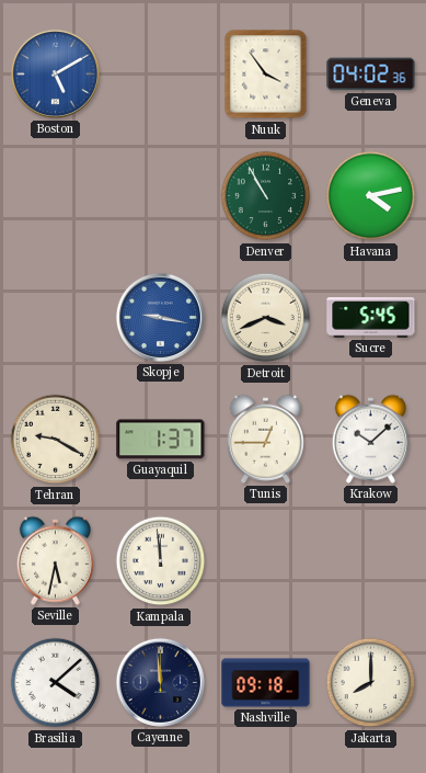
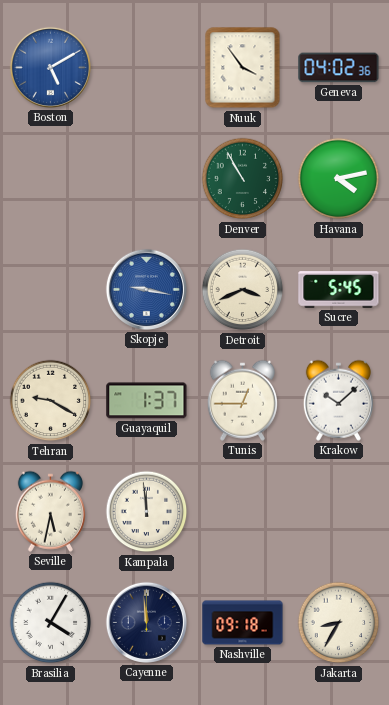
Brasilia: 4:08 -> 4:05 (51, 623)
Jakarta: 8:00 -> 8:35 (339, 623)
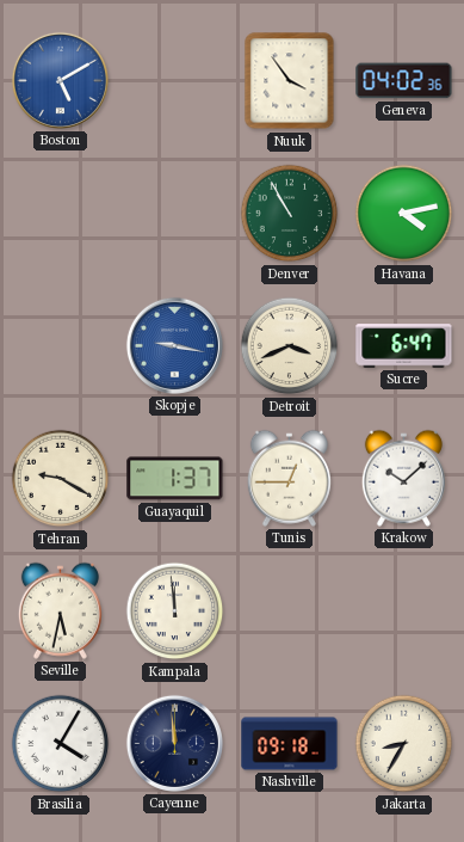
Sucre: 5:45 -> 6:47 (404, 346)
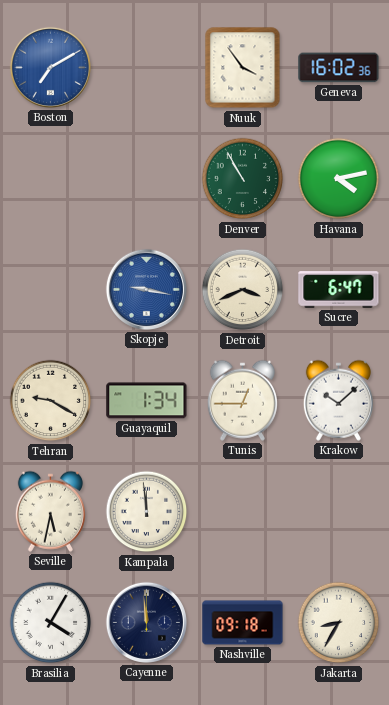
Boston: 5:10 -> 7:10 (50, 67)
Geneva: 04:02 -> 16:02 (339, 68)
Guayaquil: 1:37 -> 1:34 (147, 401)
